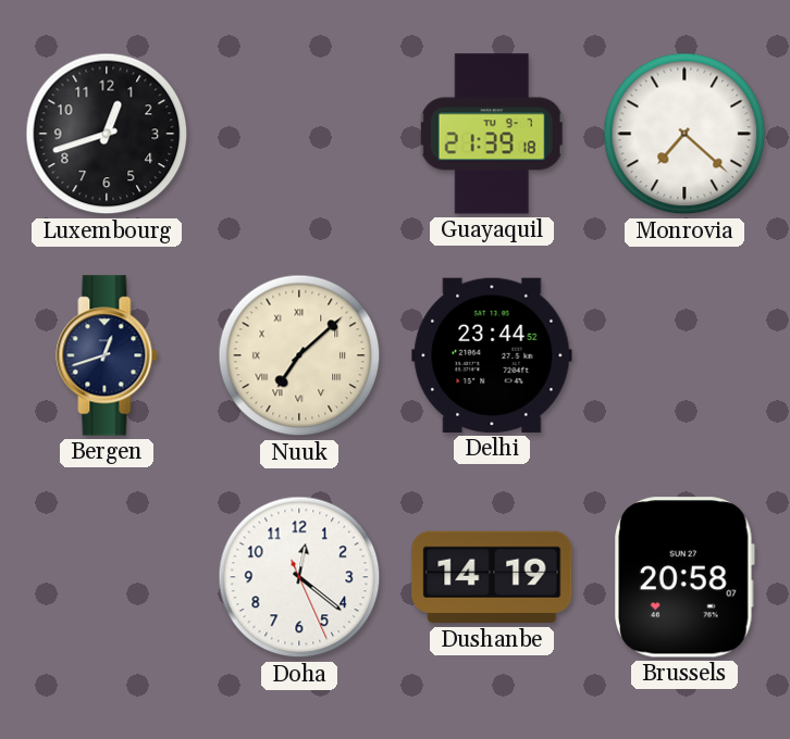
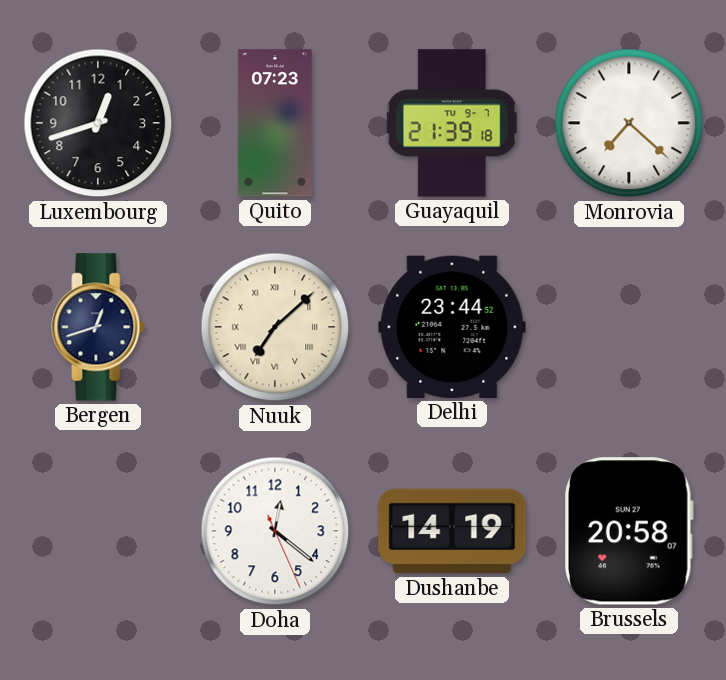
Quito: none -> 07:23 (275, 123)
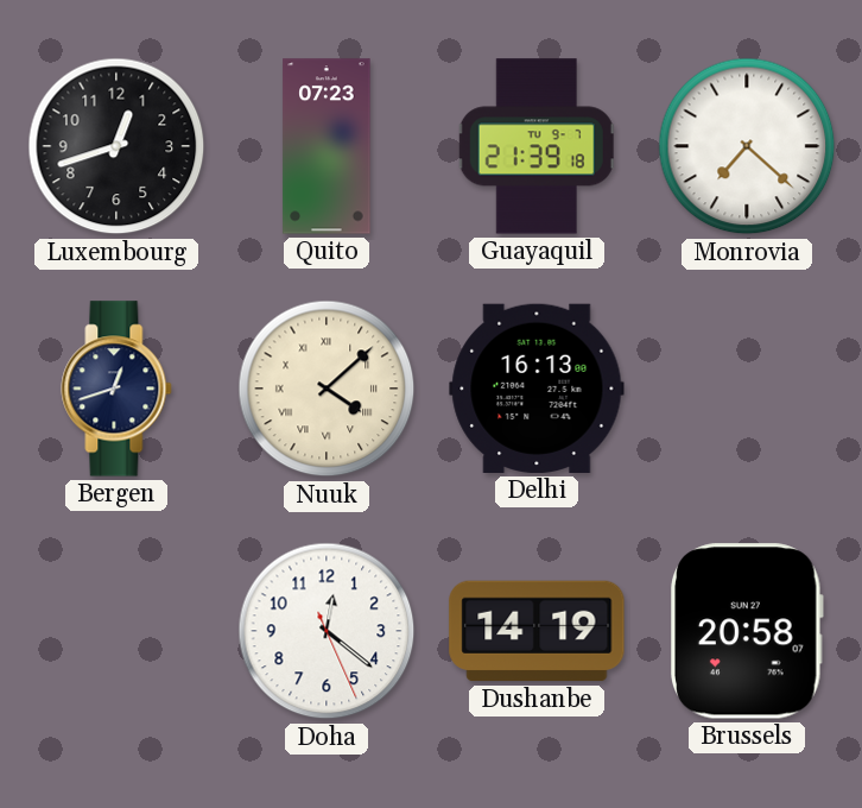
Nuuk: 7:08 -> 4:08 (327, 389)
Delhi: 23:44 -> 16:13 (537, 389)
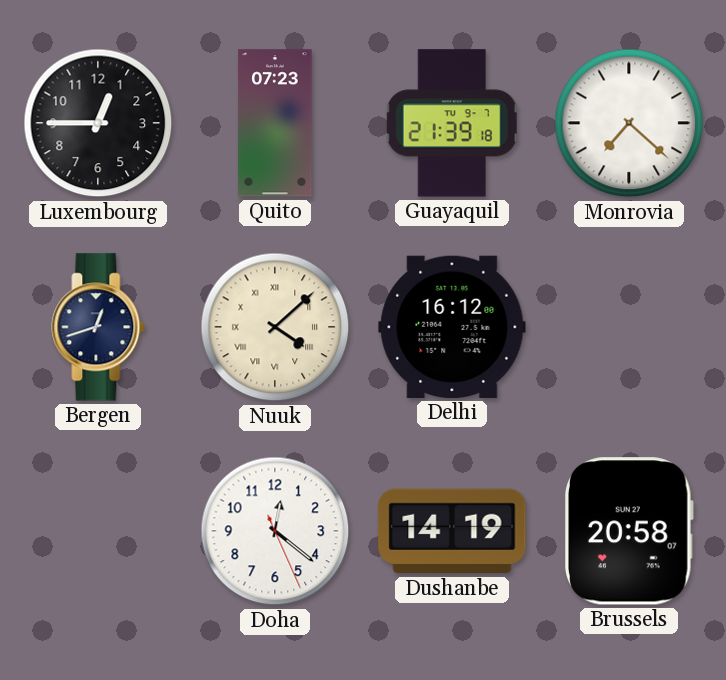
Luxembourg: 12:42 -> 12:45 (98, 123)
Delhi: 16:13 -> 16:12 (452, 327)
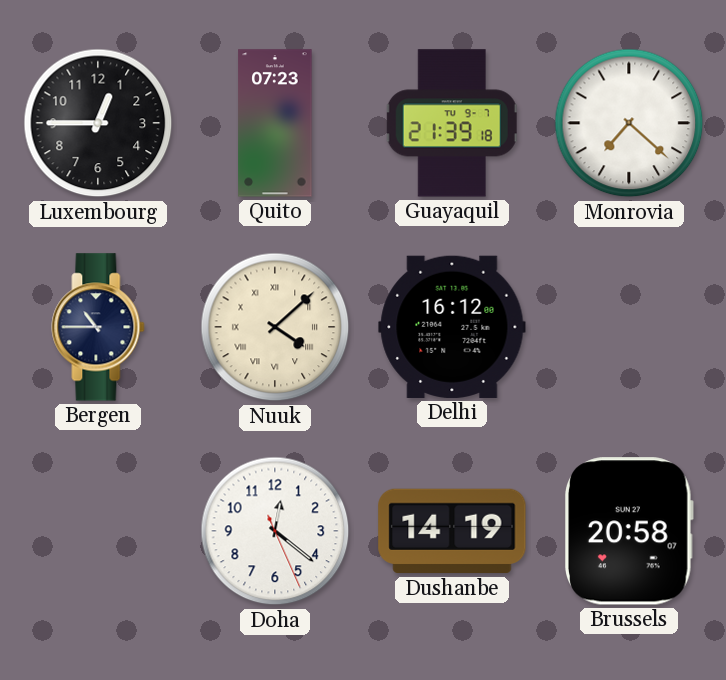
Bergen: 12:42 -> 10:45 (98, 327)
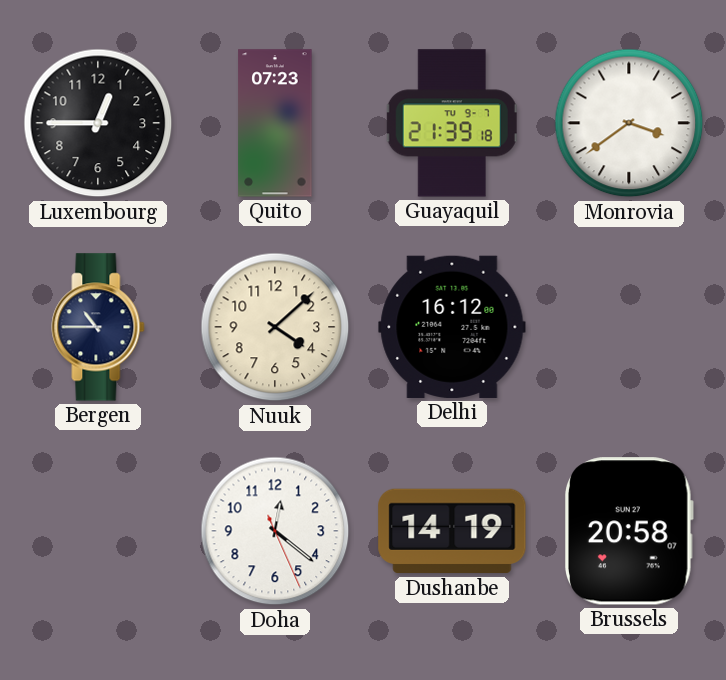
Monrovia: 7:22 -> 3:39 (629, 123)
Nuuk numerals: Roman -> Arabic (275, 327)
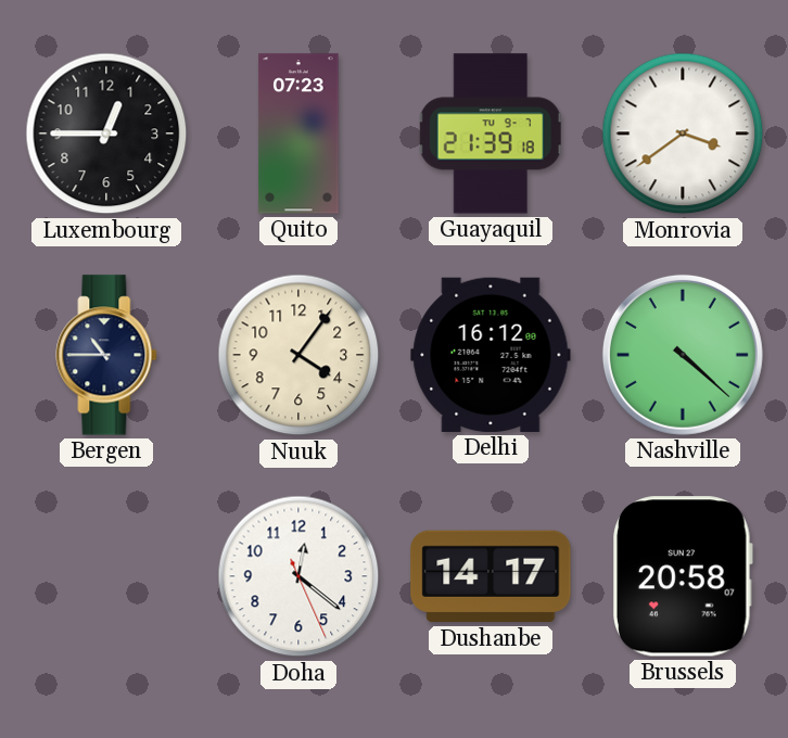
Nuuk: 4:08 -> 4:06 (298, 355)
Nashville: none -> 4:22 (683, 355)
Dushanbe: 14:19 -> 14:17 (491, 576)
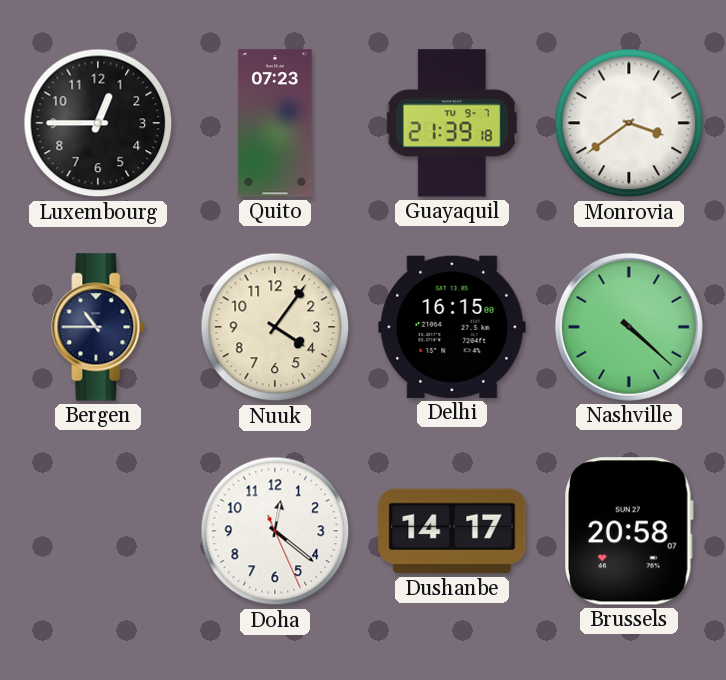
Delhi: 16:12 -> 16:15 (452, 327)
